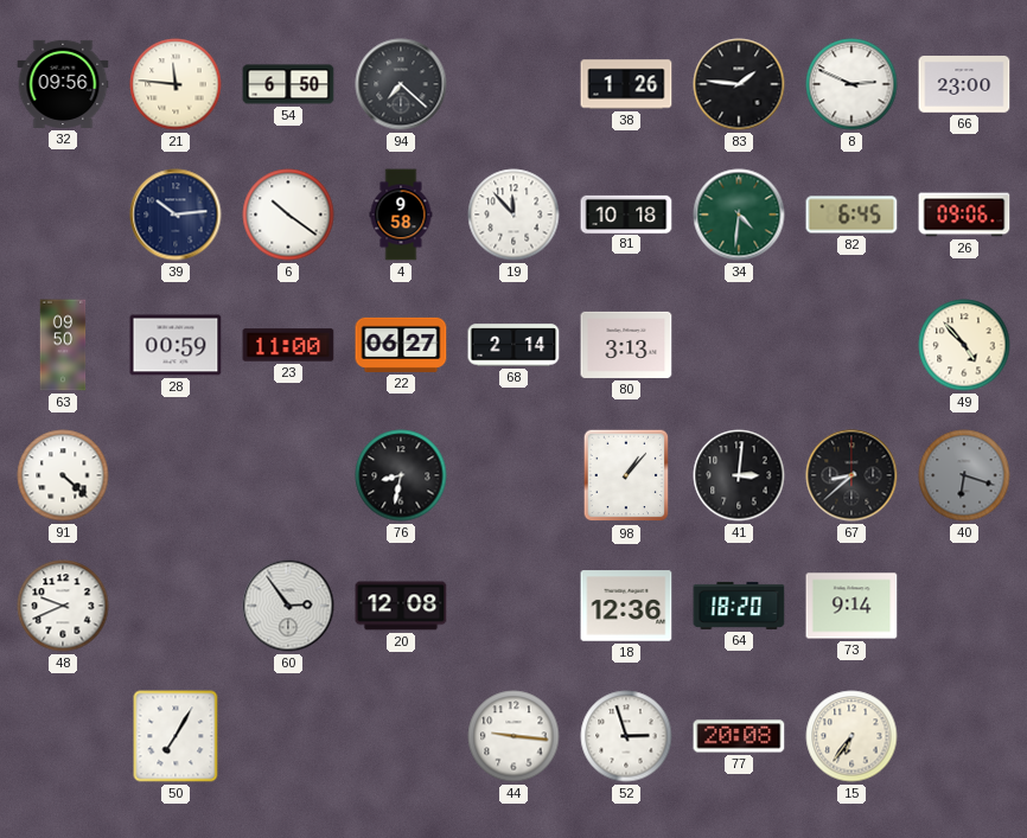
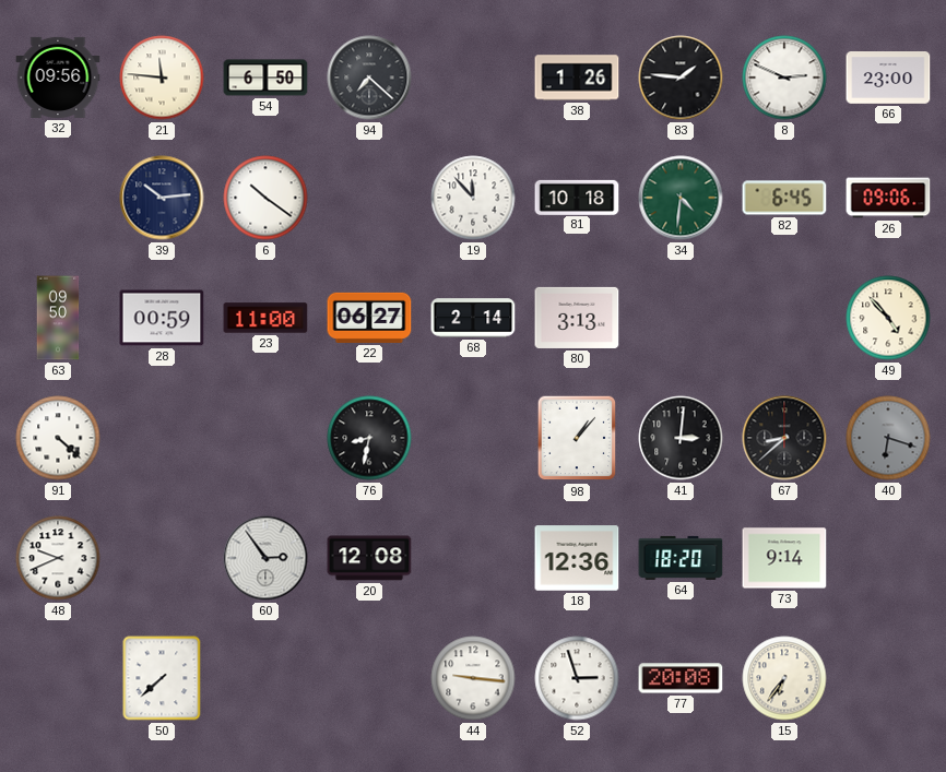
4: 9:58 -> none (401, 215)
50: 7:05 -> 7:38 (162, 678)
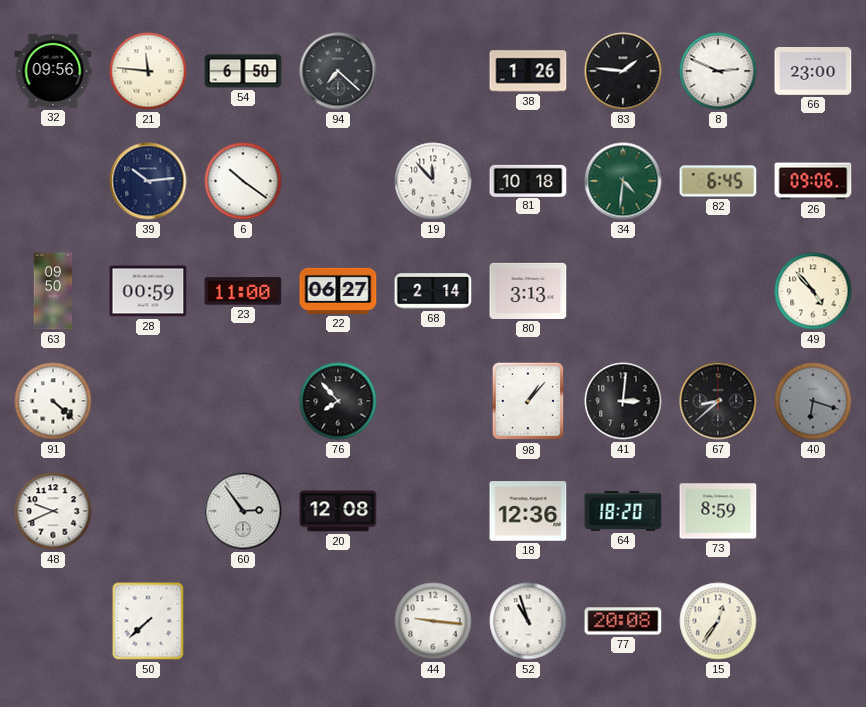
76: 8:32 -> 7:53 (338, 401)
73: 9:14 -> 8:59 (718, 511)
52: 2:57 -> 10:57 (528, 621)
15: 6:36 -> 12:36 (718, 621)
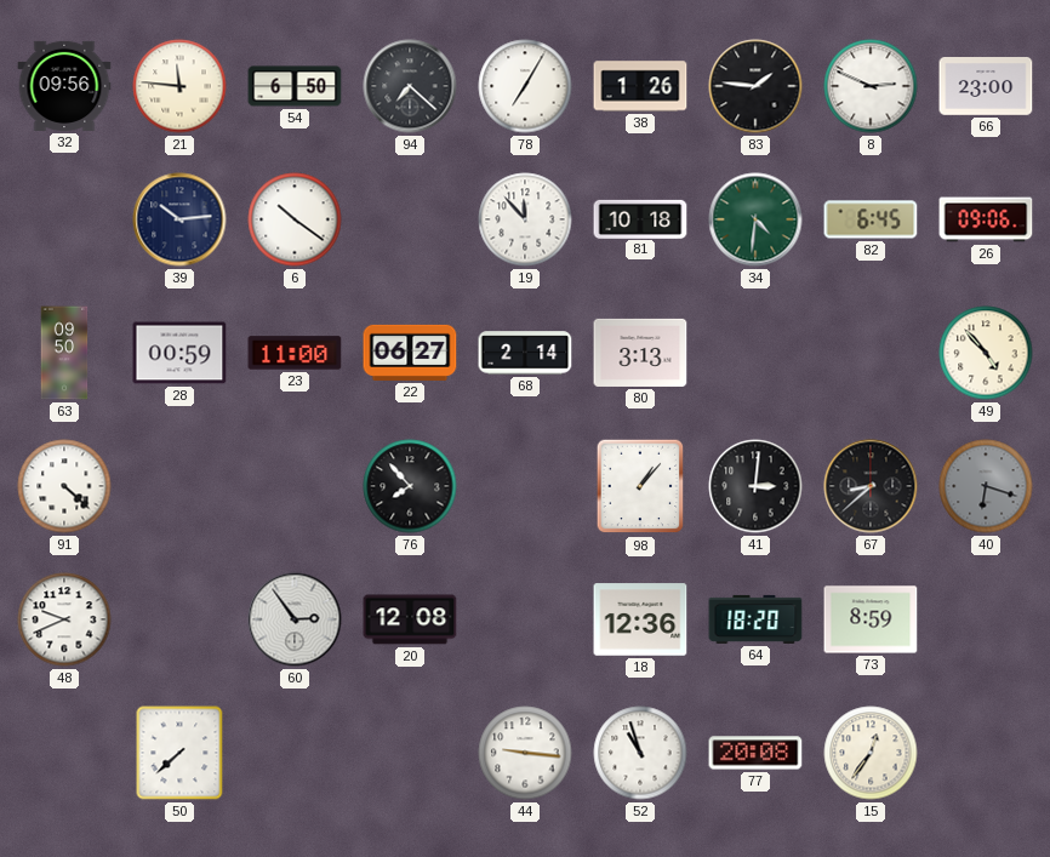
78: none -> 7:05 (525, 86)
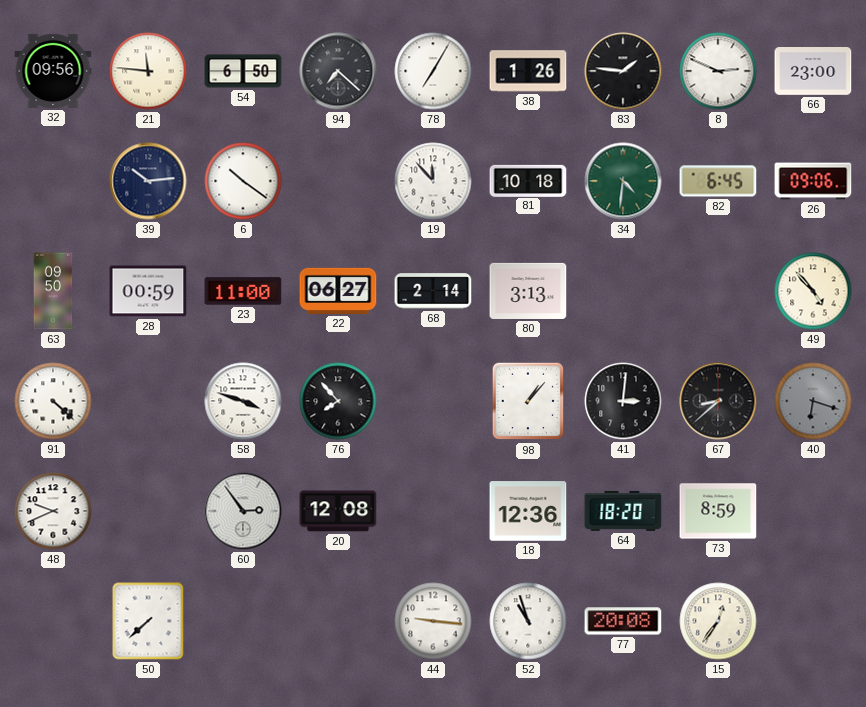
58: none -> 3:48 (243, 401)
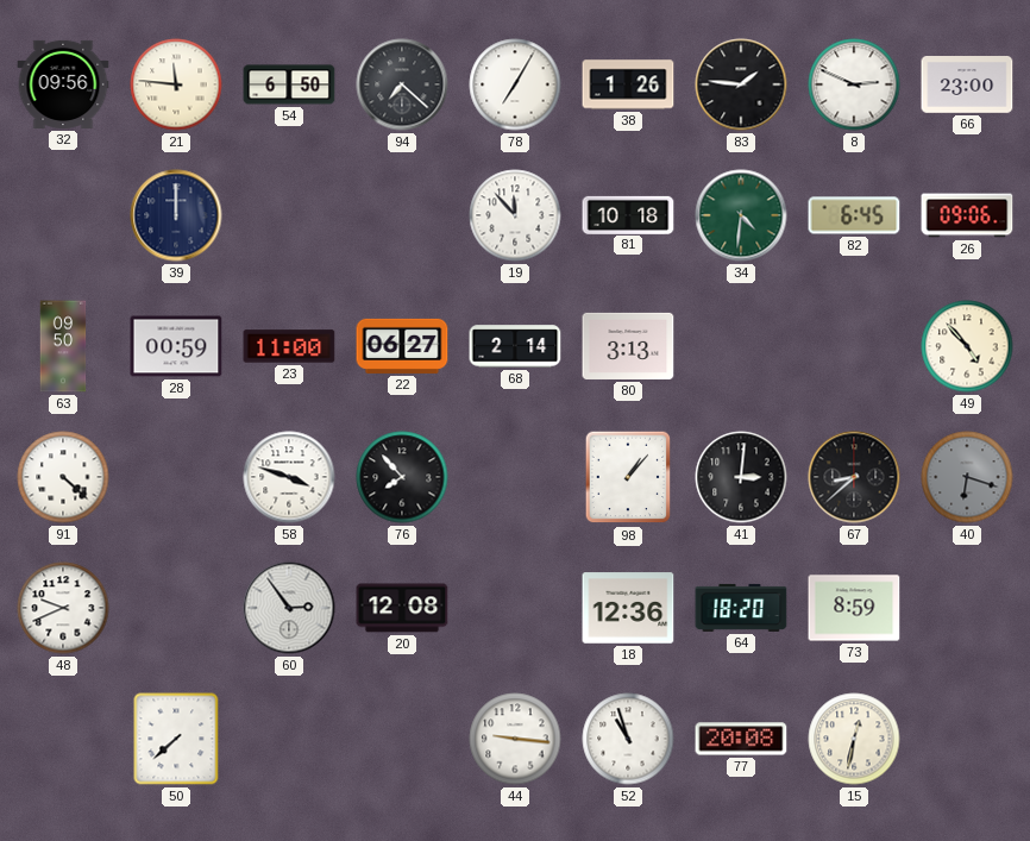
39: 10:14 -> 12:00 (176, 215)
6: 10:21 -> none (243, 181)
15: 12:36 -> 12:32 (854, 739)
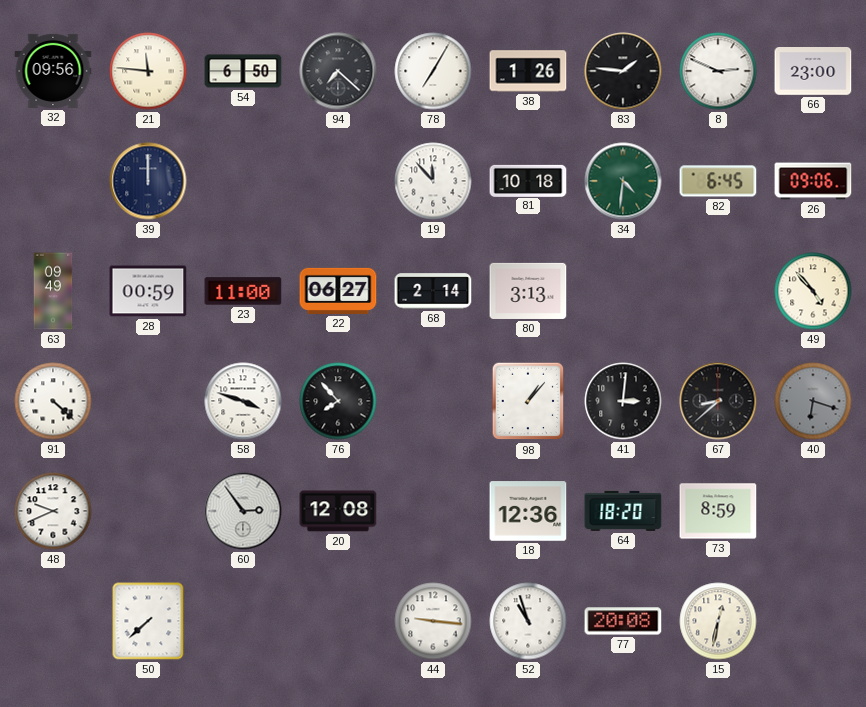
63: 09:50 -> 09:49 (53, 291)
